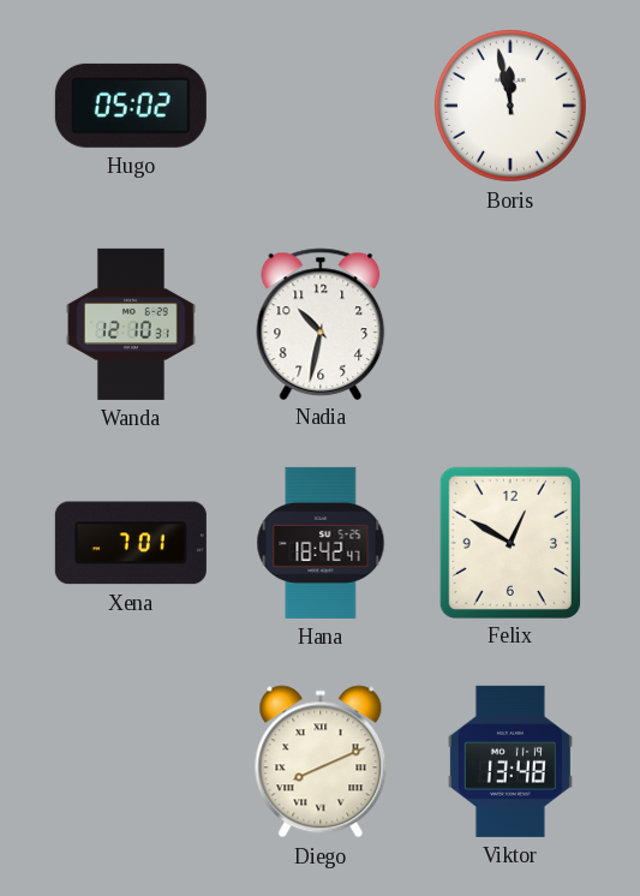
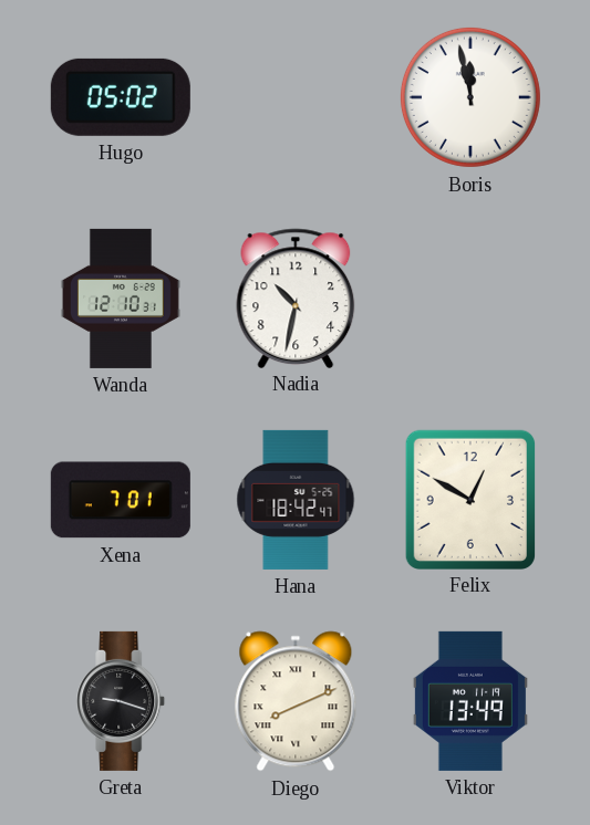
Greta: none -> 9:18 (122, 701)
Viktor: 13:48 -> 13:49 (470, 701)
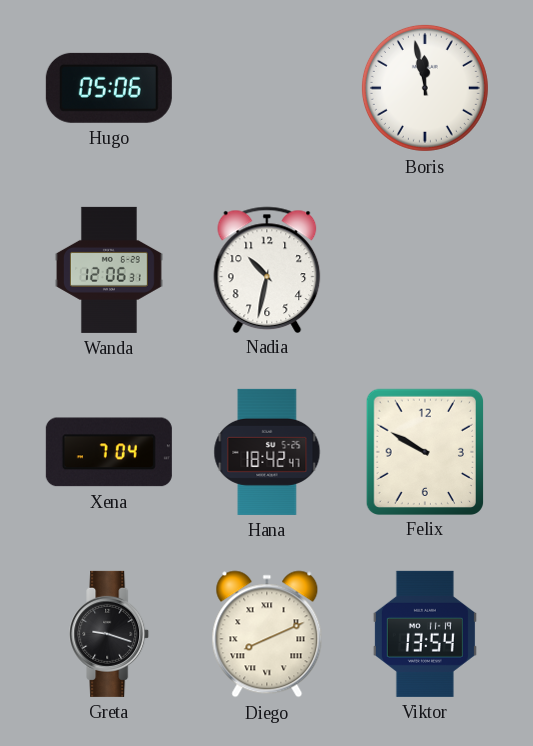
Hugo: 05:02 -> 05:06 (109, 88)
Wanda: 12:10 -> 12:06 (109, 270)
Xena: 7:01 -> 7:04 (109, 452)
Felix: 12:50 -> 9:50 (424, 451)
Viktor: 13:49 -> 13:54 (425, 634)
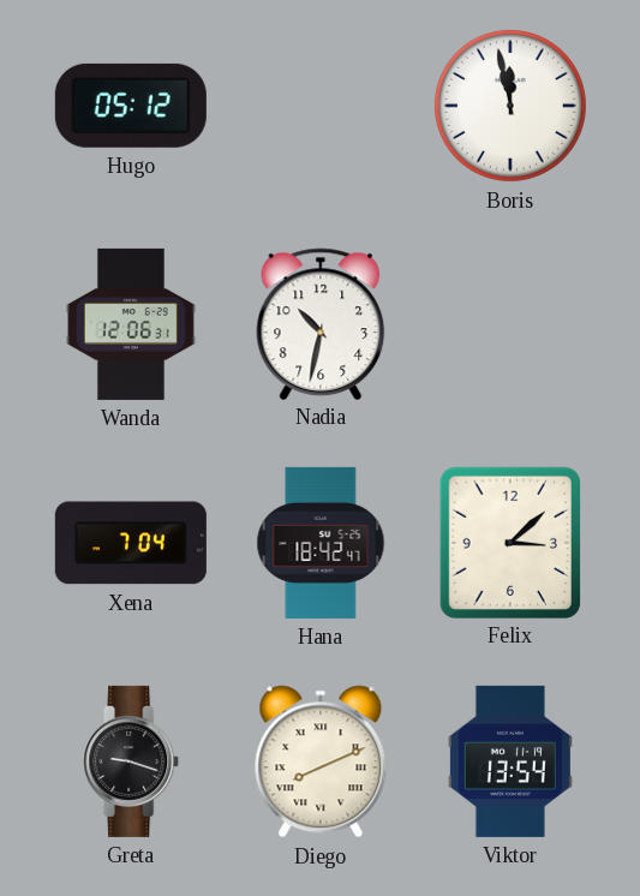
Hugo: 05:06 -> 05:12 (131, 106)
Felix: 9:50 -> 3:08 (509, 542)
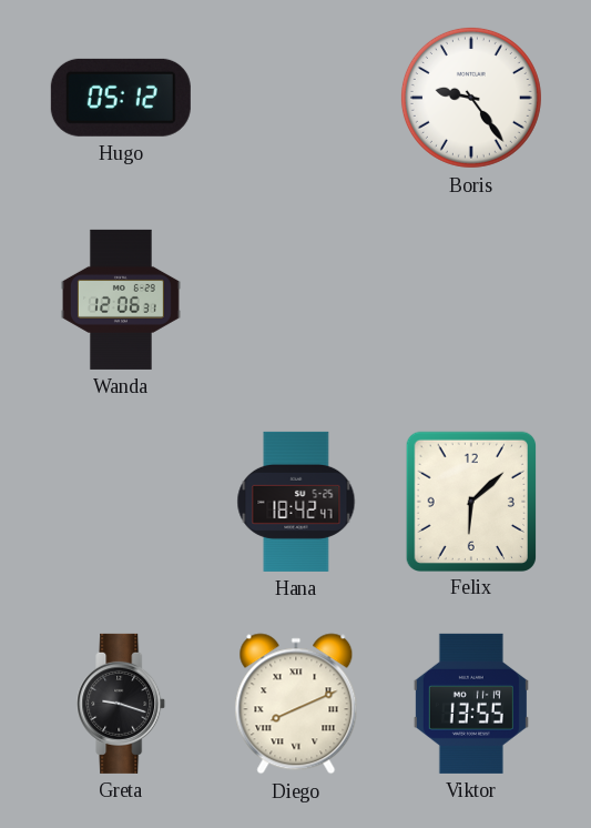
Boris: 11:58 -> 9:24 (471, 98)
Nadia: 10:32 -> none (321, 323)
Xena: 7:04 -> none (131, 543)
Felix: 3:08 -> 6:08 (470, 501)
Viktor: 13:54 -> 13:55 (471, 704)
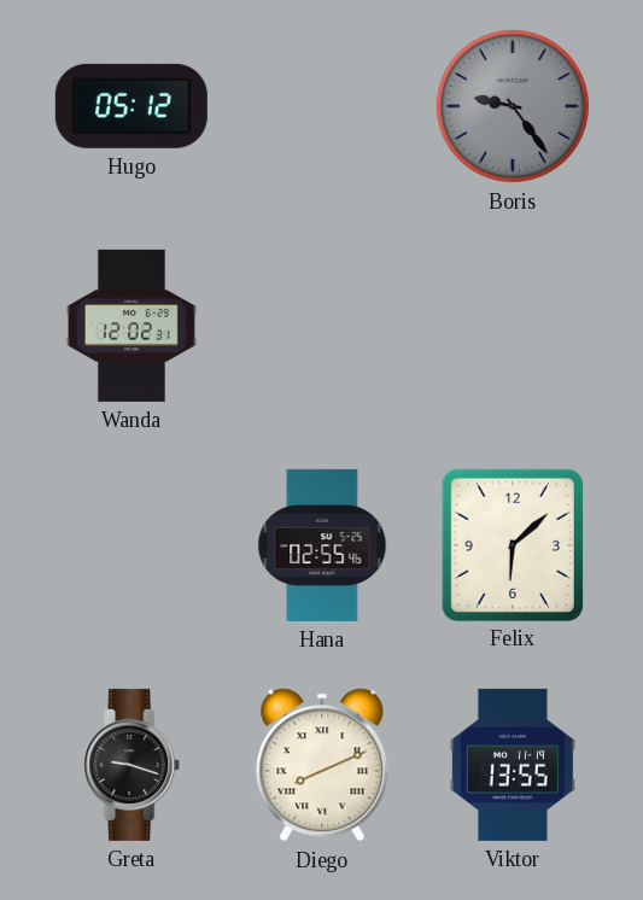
Boris dial: white -> grey (513, 106)
Wanda: 12:06 -> 12:02 (131, 326)
Hana: 18:42 -> 02:55 (322, 545)
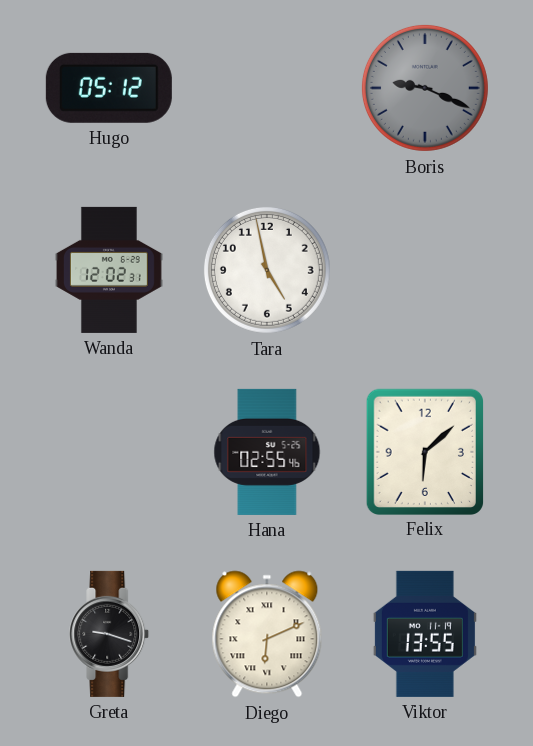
Boris: 9:24 -> 9:19 (425, 88)
Tara: none -> 4:58 (267, 270)
Diego: 8:11 -> 6:11 (267, 634)
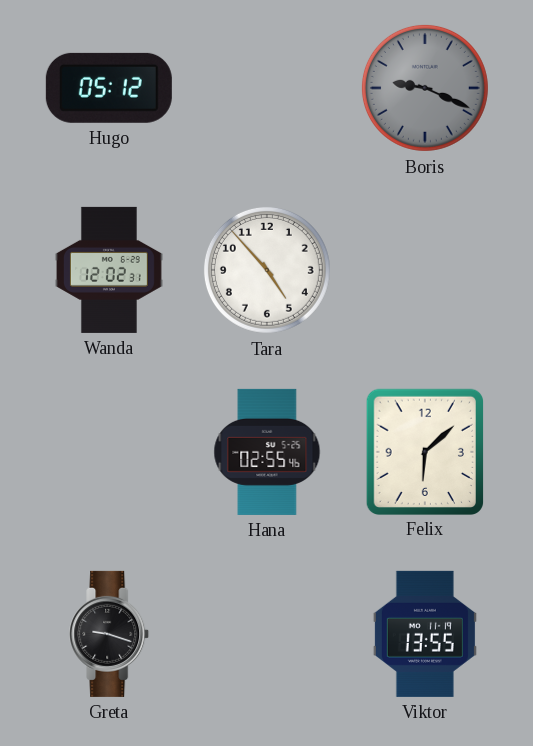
Tara: 4:58 -> 4:53 (267, 270)
Diego: 6:11 -> none (267, 634)
